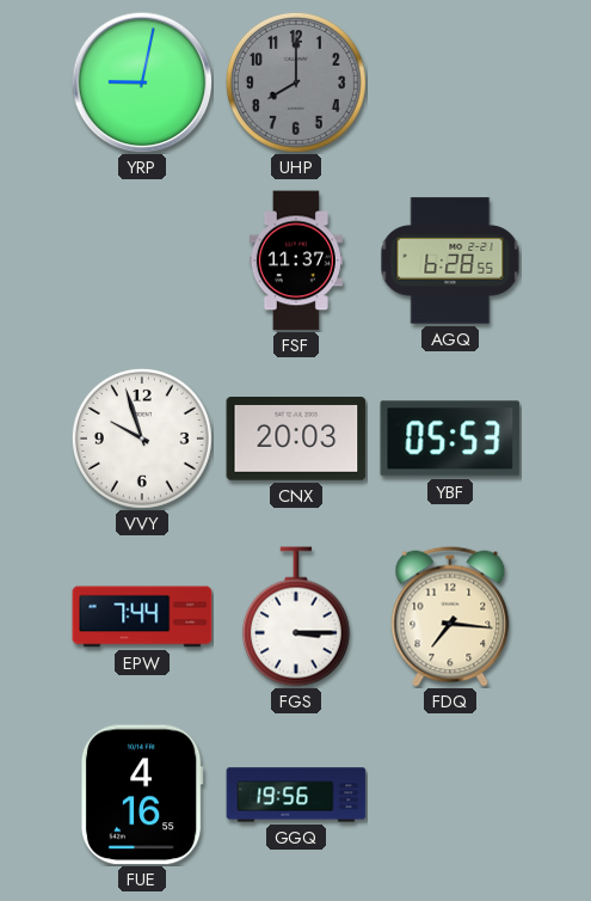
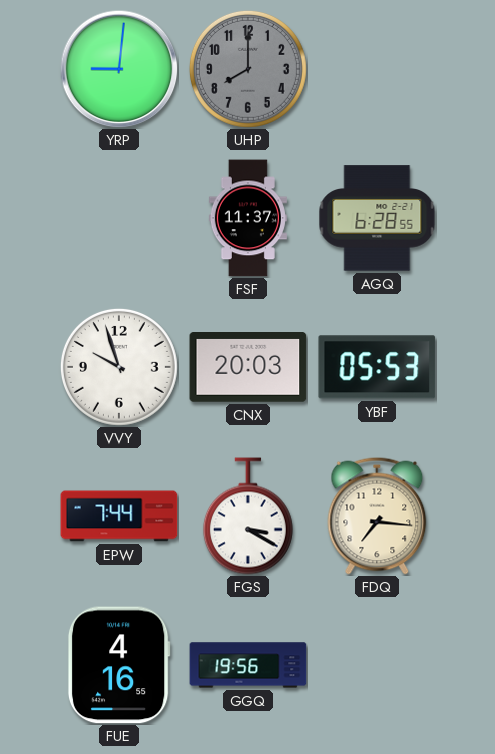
YRP: 9:02 -> 9:01 (119, 69)
FGS: 3:15 -> 3:20 (248, 516)
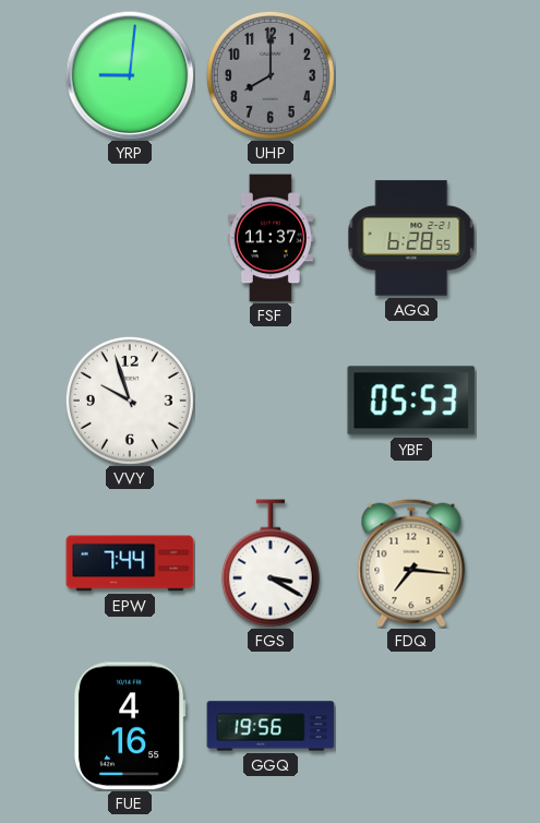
CNX: 20:03 -> none (248, 368)
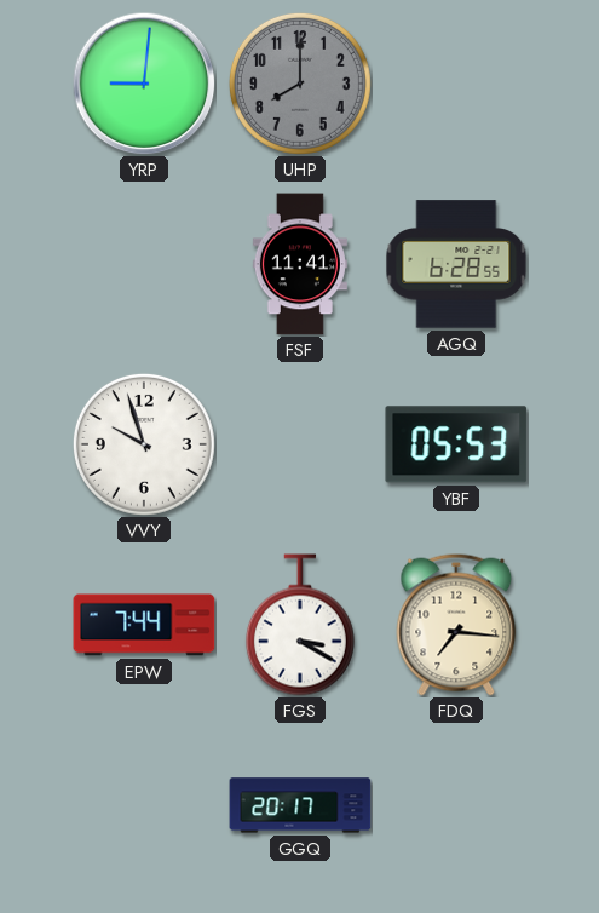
FSF: 11:37 -> 11:41 (300, 264)
FUE: 4:16 -> none (130, 726)
GGQ: 19:56 -> 20:17 (300, 805)
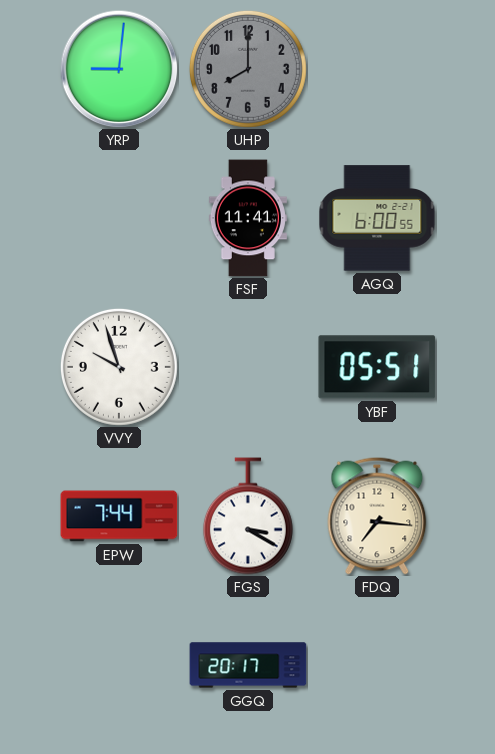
AGQ: 6:28 -> 6:00 (377, 218)
YBF: 05:53 -> 05:51 (377, 367)
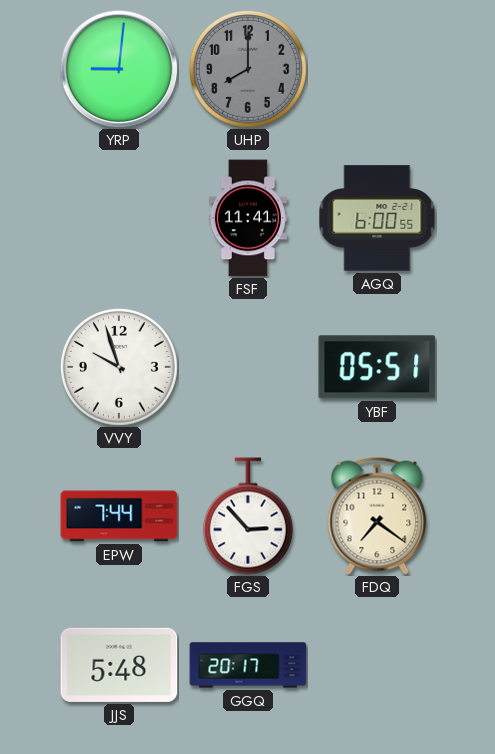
FGS: 3:20 -> 2:53 (248, 516)
FDQ: 7:16 -> 7:21 (377, 516)
JJS: none -> 5:48 (119, 665)
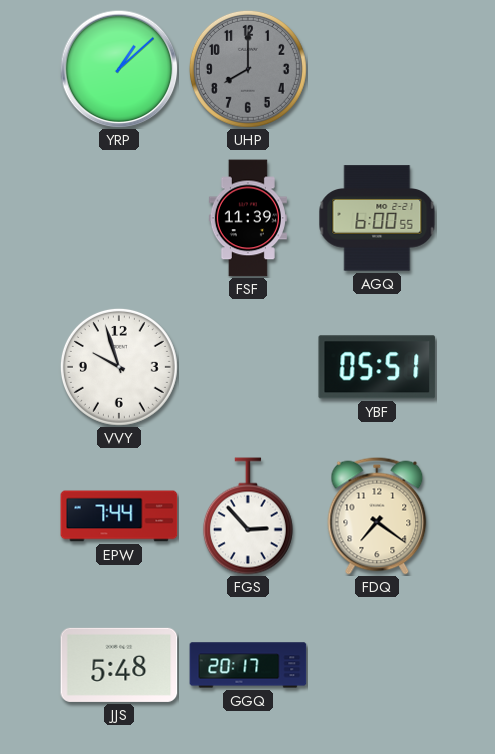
YRP: 9:01 -> 1:08 (119, 69)
FSF: 11:41 -> 11:39 (248, 218)
